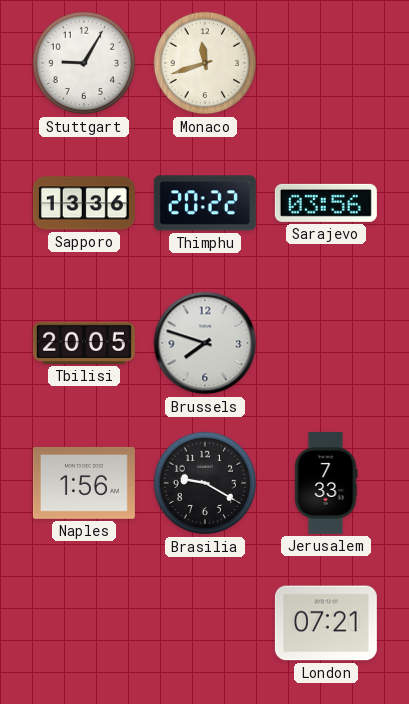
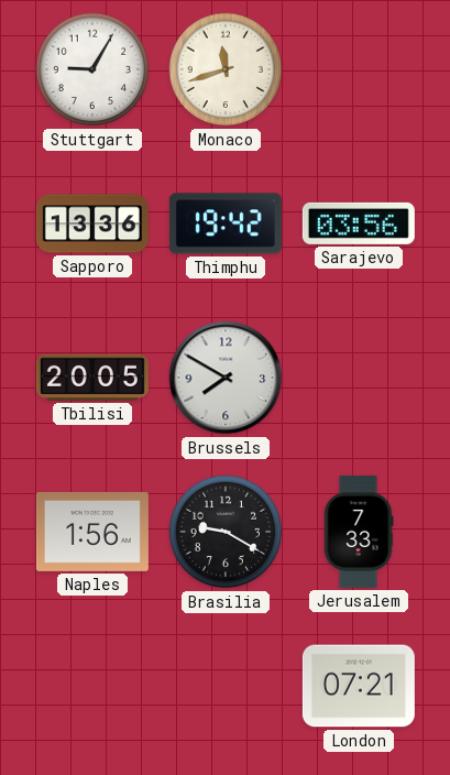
Thimphu: 20:22 -> 19:42 (226, 223)
Brussels: 7:48 -> 7:50 (226, 378)
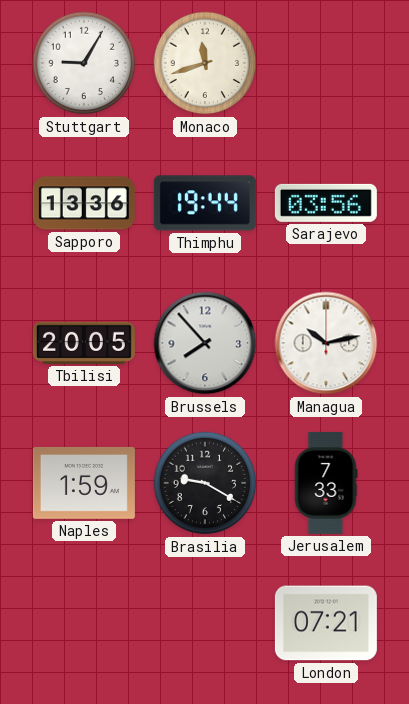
Thimphu: 19:42 -> 19:44 (205, 203)
Brussels: 7:50 -> 7:53 (205, 343)
Managua: none -> 10:13 (326, 343)
Naples: 1:56 -> 1:59 (84, 483)
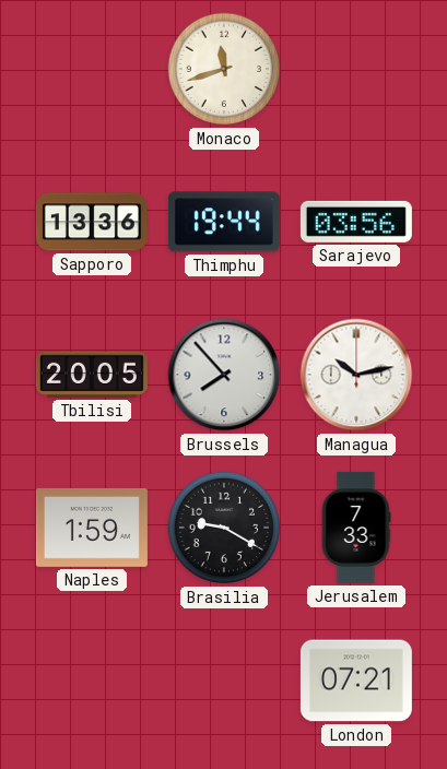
Stuttgart: 9:05 -> none (84, 63)
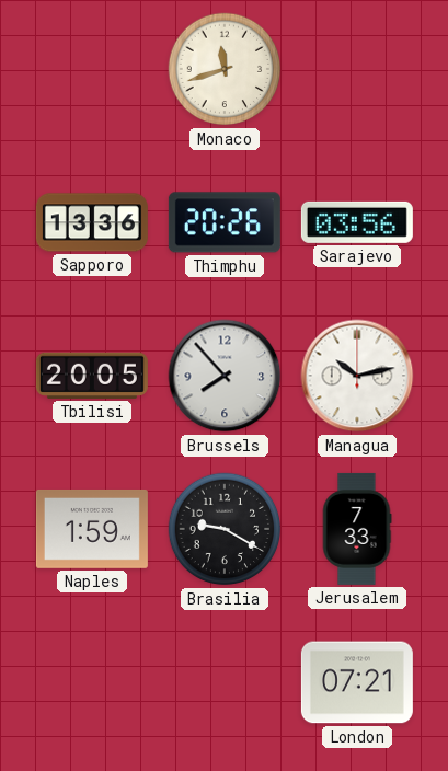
Thimphu: 19:44 -> 20:26 (225, 222)
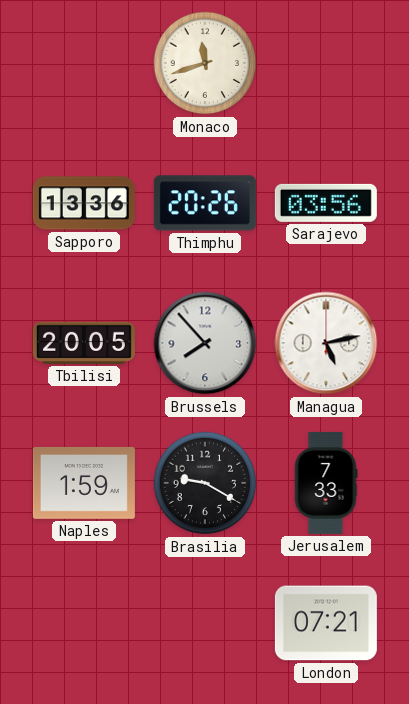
Managua: 10:13 -> 5:13 (326, 343)
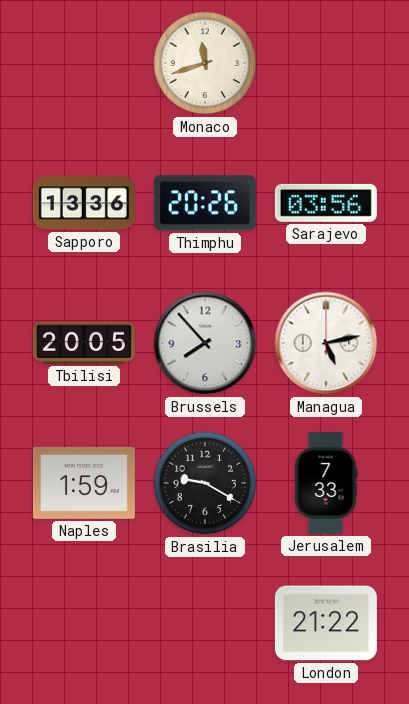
London: 07:21 -> 21:22 (326, 623)
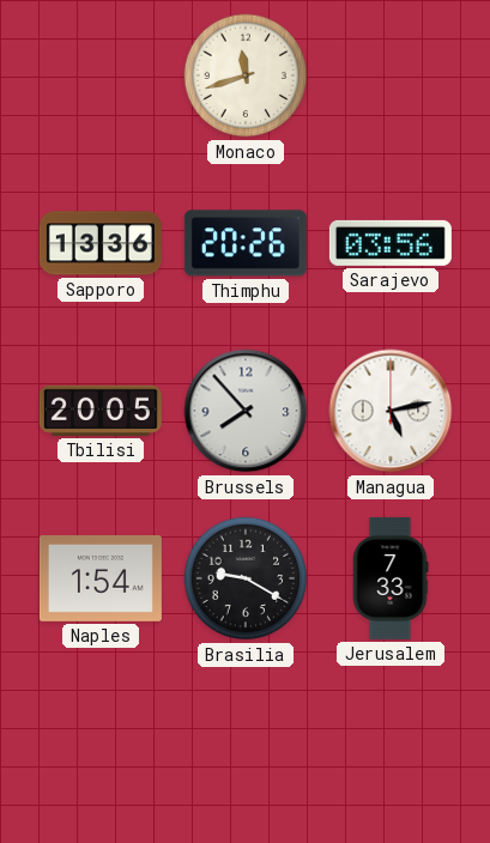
Naples: 1:59 -> 1:54 (101, 578)
London: 21:22 -> none (326, 623)
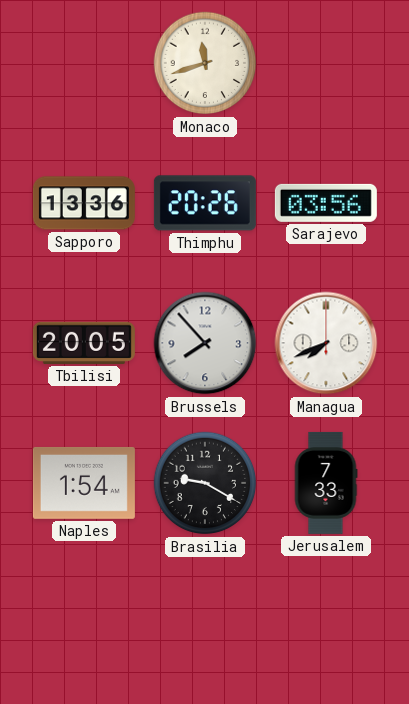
Managua: 5:13 -> 7:41 (326, 343)
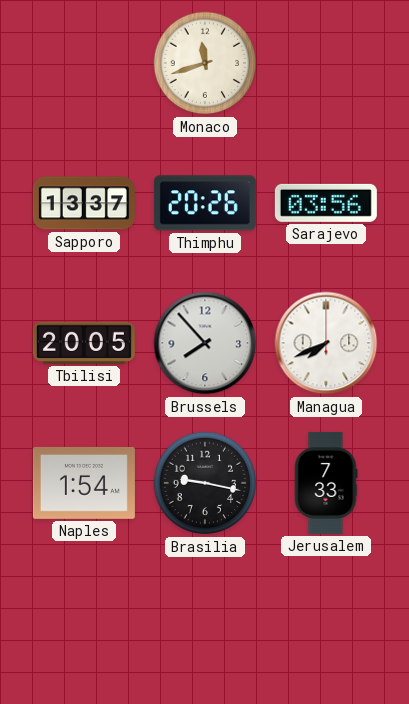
Sapporo: 13:36 -> 13:37 (84, 203)
Brasilia: 9:20 -> 9:17 (205, 483)
